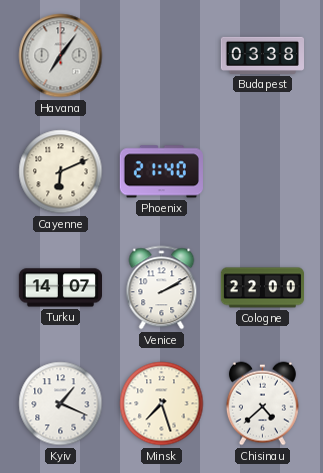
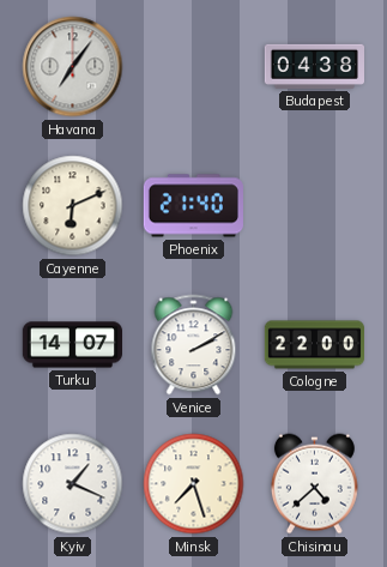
Budapest: 03:38 -> 04:38 (314, 66)
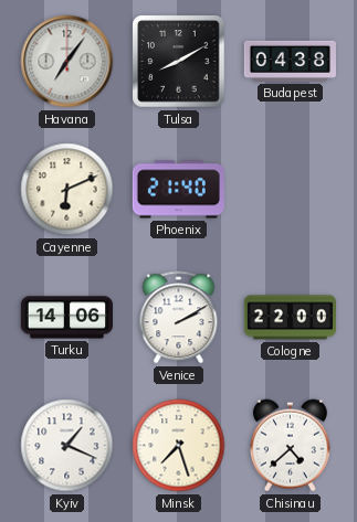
Tulsa: none -> 8:10 (179, 62)
Turku: 14:07 -> 14:06 (66, 318)
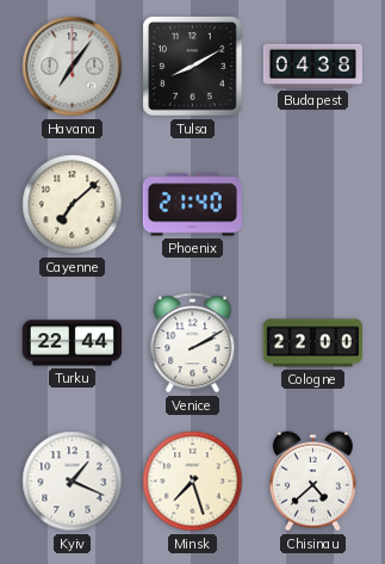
Cayenne: 6:11 -> 7:08 (73, 205)
Turku: 14:06 -> 22:44 (72, 343)
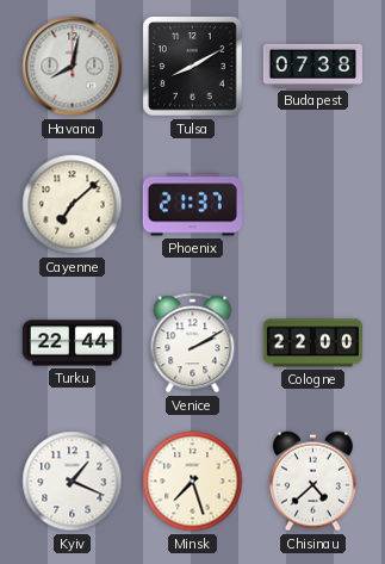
Havana: 7:06 -> 8:02 (73, 67)
Budapest: 04:38 -> 07:38 (312, 66)
Phoenix: 21:40 -> 21:37 (192, 205)
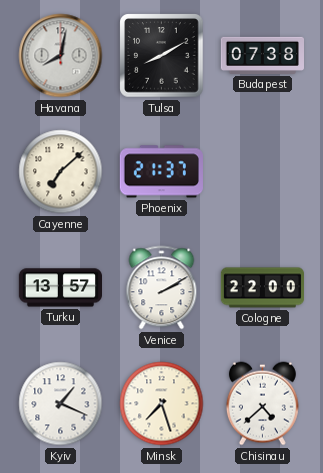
Turku: 22:44 -> 13:57 (60, 288)
